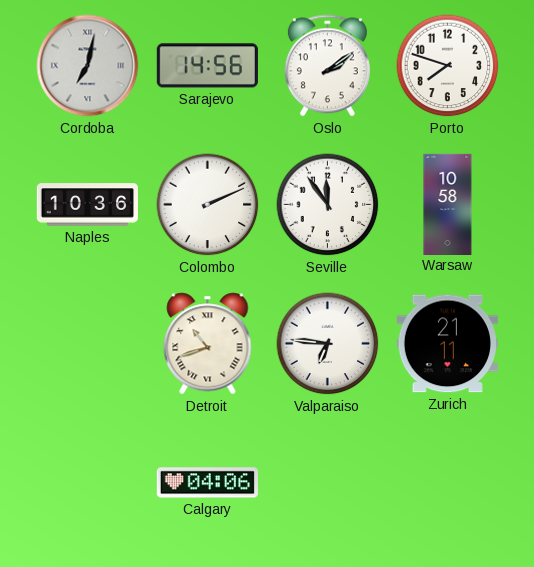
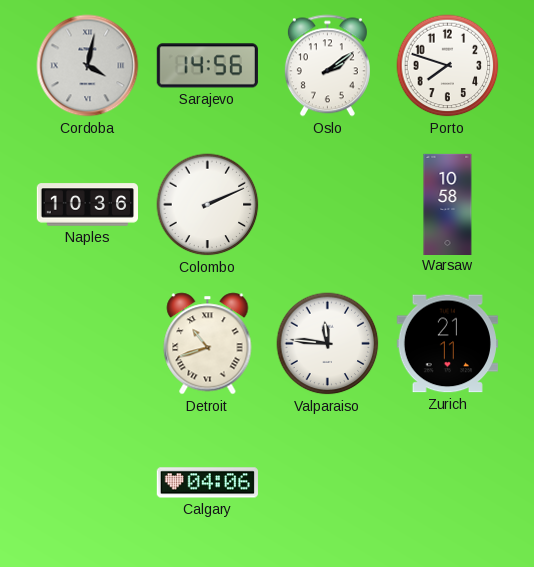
Cordoba: 7:02 -> 4:02 (88, 66)
Seville: 11:54 -> none (328, 205)
Valparaiso: 6:46 -> 11:46 (328, 344)
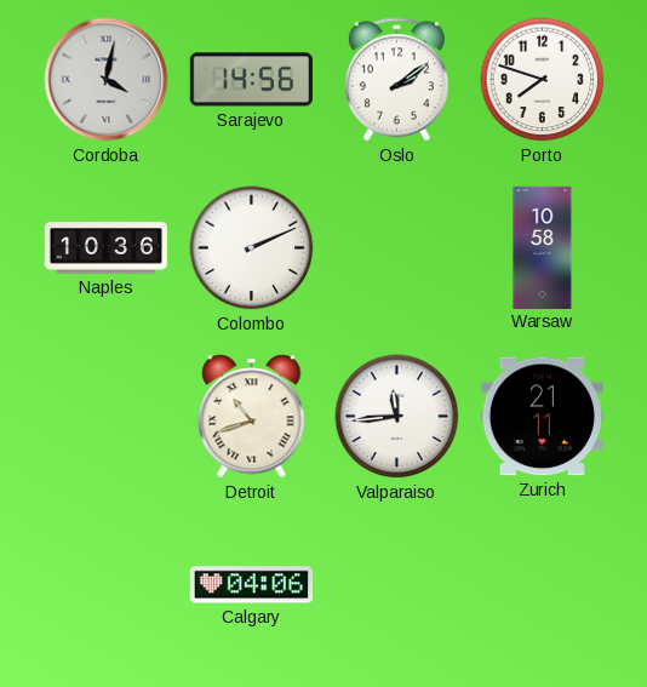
Valparaiso: 11:46 -> 11:44 (397, 417)
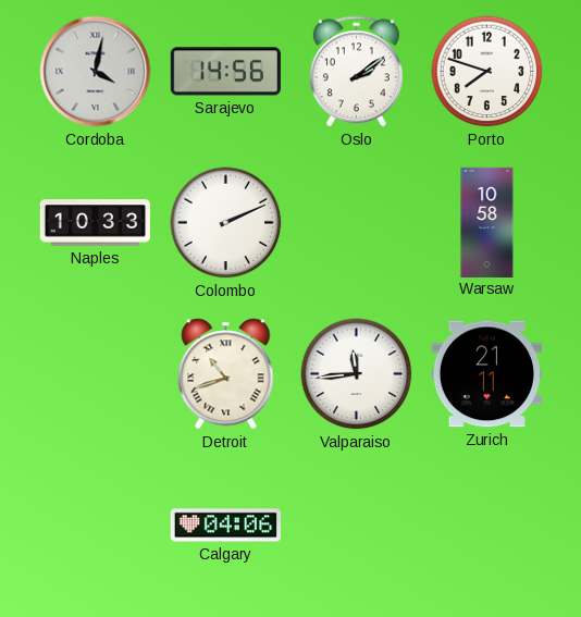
Naples: 10:36 -> 10:33 (95, 223)
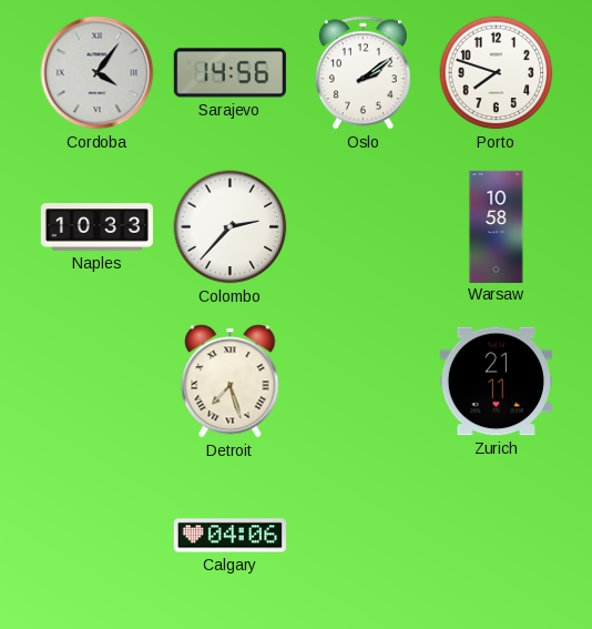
Cordoba: 4:02 -> 4:06 (98, 73)
Colombo: 2:11 -> 2:37 (231, 227)
Detroit: 10:42 -> 7:27 (231, 382)
Valparaiso: 11:44 -> none (357, 374)
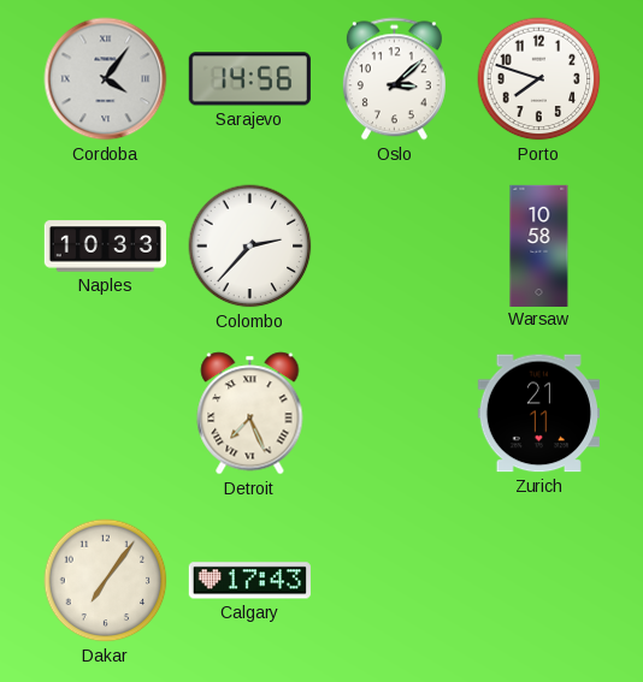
Oslo: 2:09 -> 3:08 (394, 79)
Detroit: 7:27 -> 7:26 (250, 414)
Dakar: none -> 7:06 (106, 581)
Calgary: 04:06 -> 17:43 (249, 581)
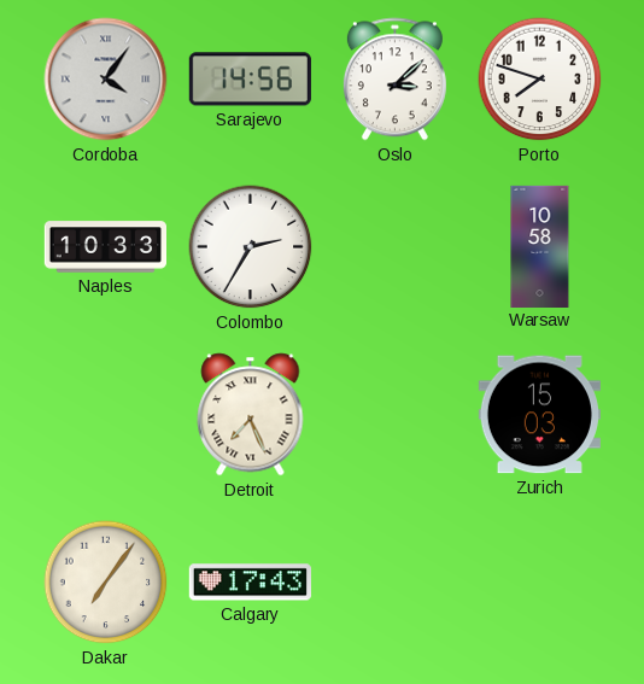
Colombo: 2:37 -> 2:35 (251, 247)
Zurich: 21:11 -> 15:03 (539, 415)
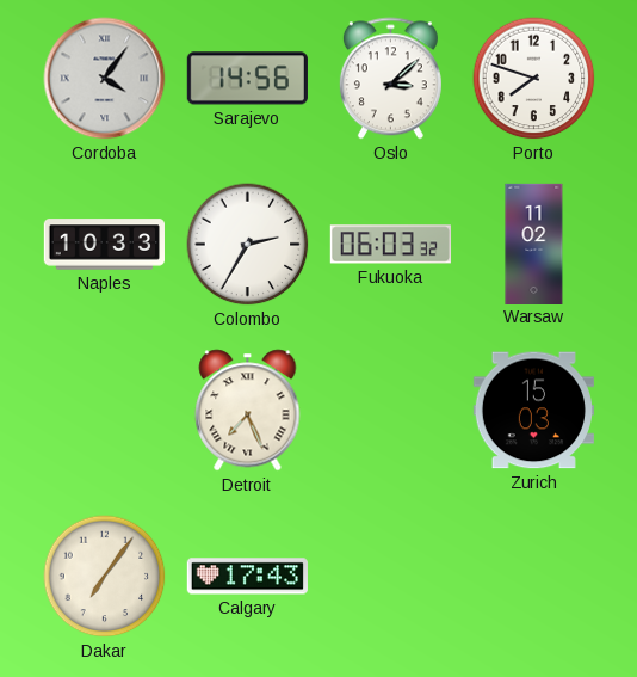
Fukuoka: none -> 06:03 (390, 245)
Warsaw: 10:58 -> 11:02 (534, 244)
